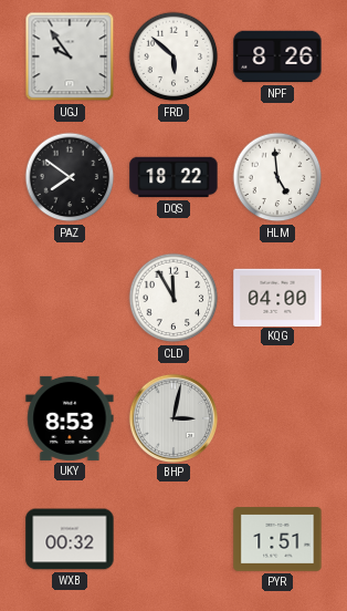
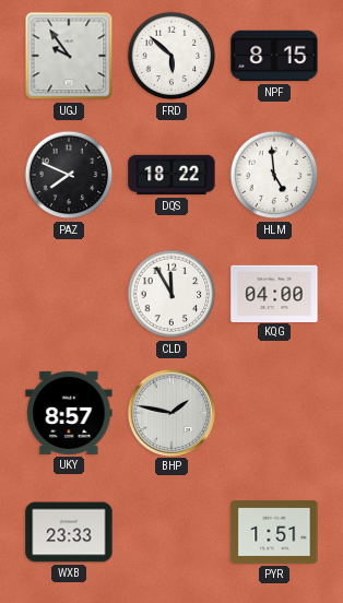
NPF: 8:26 -> 8:15 (274, 56)
PAZ: 7:51 -> 7:49 (69, 175)
UKY: 8:53 -> 8:57 (69, 413)
BHP: 3:02 -> 1:47 (170, 412)
WXB: 00:32 -> 23:33 (69, 532)
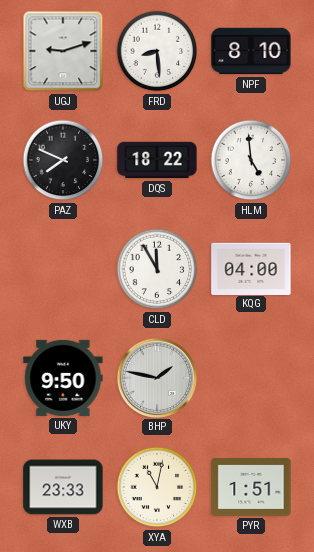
UGJ: 9:54 -> 9:12 (63, 51)
FRD: 5:52 -> 8:29 (157, 51)
NPF: 8:15 -> 8:10 (251, 51)
UKY: 8:57 -> 9:50 (63, 378)
XYA: none -> 11:02 (157, 487)
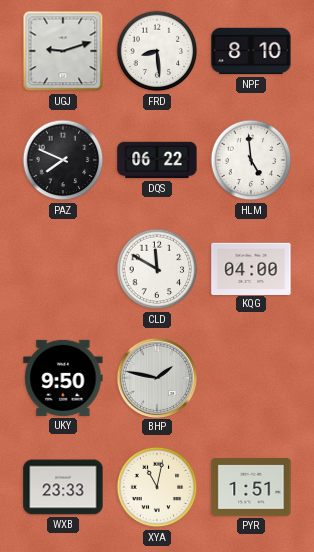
DQS: 18:22 -> 06:22 (157, 160)
CLD: 11:55 -> 11:50 (157, 269)
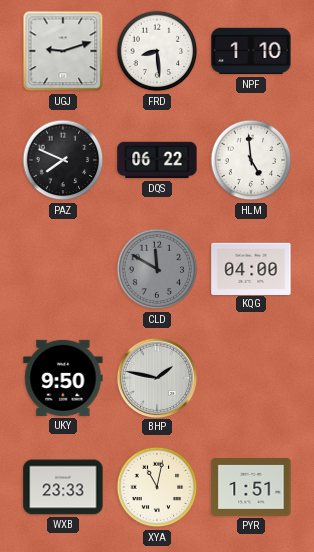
NPF: 8:10 -> 1:10 (251, 51)
CLD dial: white -> grey (157, 269)
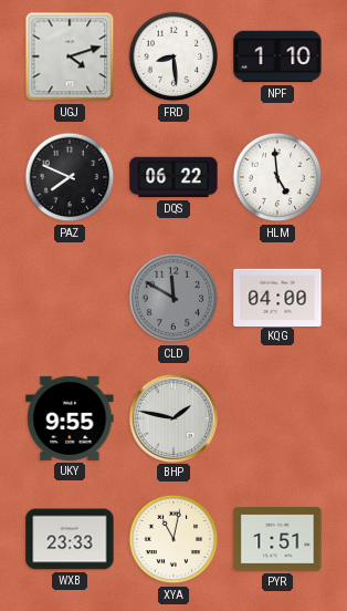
UGJ: 9:12 -> 4:12 (70, 56)
UKY: 9:50 -> 9:55 (70, 418)
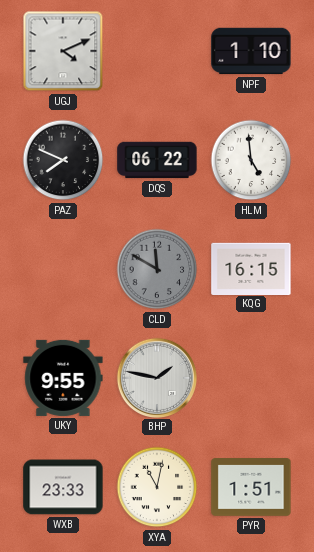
UGJ: 4:12 -> 4:11 (63, 51)
FRD: 8:29 -> none (173, 56)
KQG: 04:00 -> 16:15 (251, 268)
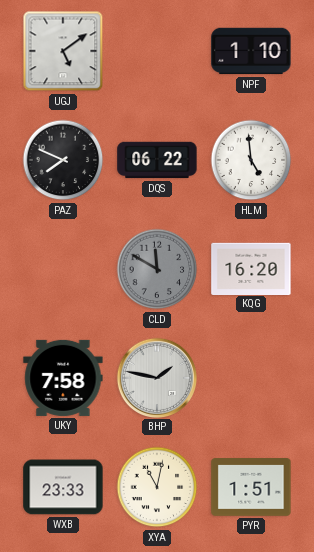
UGJ: 4:11 -> 5:09 (63, 51)
KQG: 16:15 -> 16:20 (251, 268)
UKY: 9:55 -> 7:58 (63, 378)
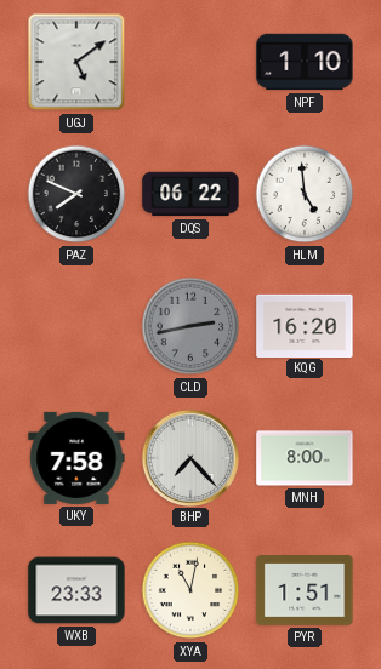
CLD: 11:50 -> 2:43 (190, 326)
BHP: 1:47 -> 7:23 (189, 457)
MNH: none -> 8:00 (305, 458)
